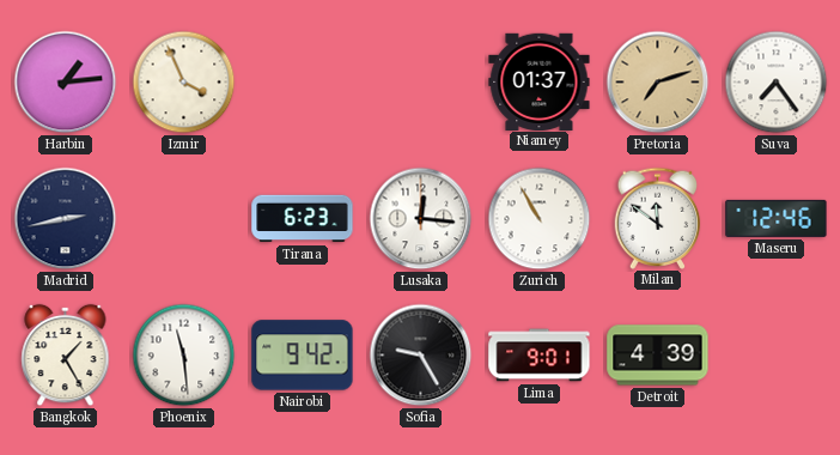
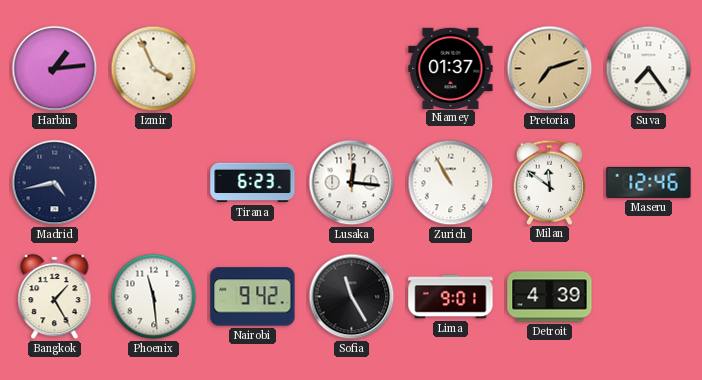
Madrid: 2:43 -> 4:43 (55, 183)
Sofia: 9:25 -> 11:25 (352, 297)
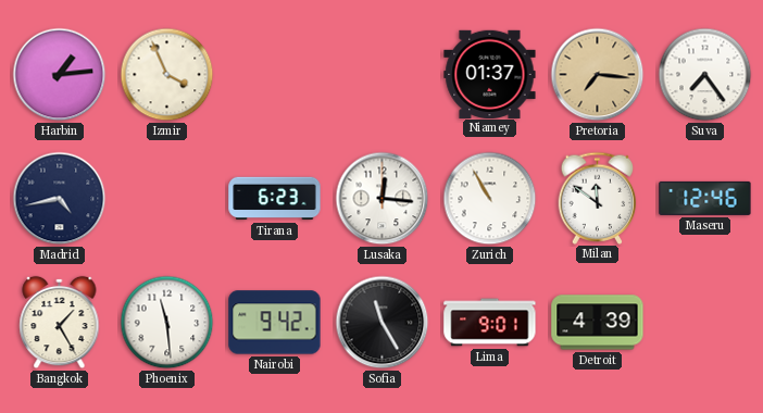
Pretoria: 7:12 -> 7:16 (598, 75)
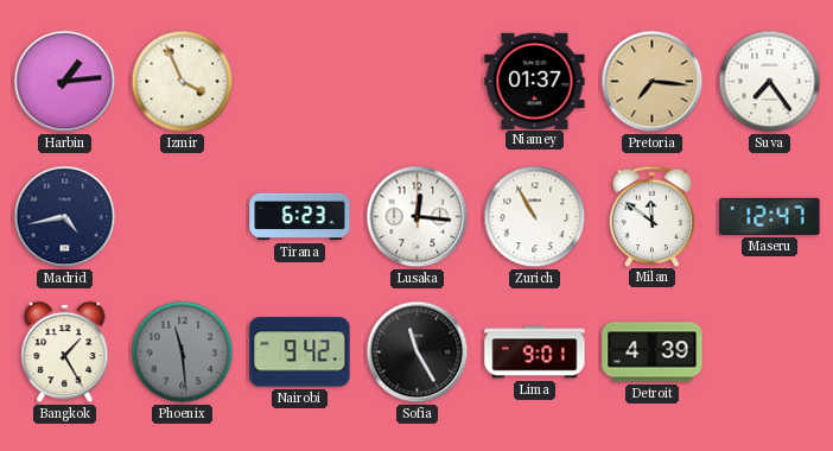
Maseru: 12:46 -> 12:47 (770, 216)
Phoenix dial: white -> grey (183, 352)
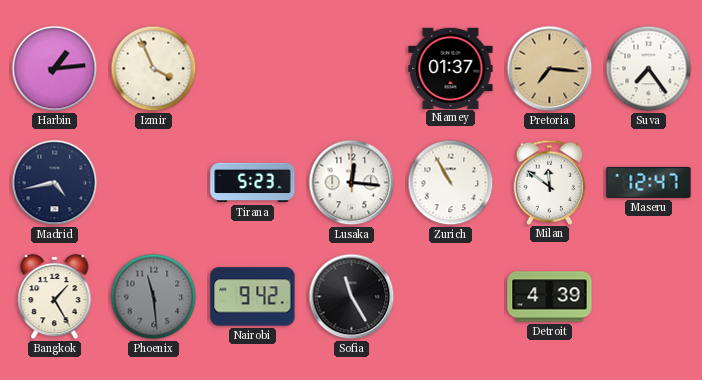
Tirana: 6:23 -> 5:23 (253, 183)
Lima: 9:01 -> none (535, 352)
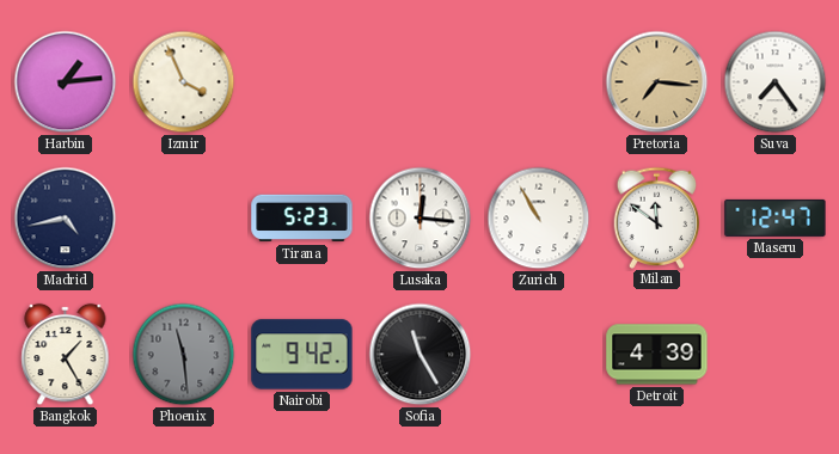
Niamey: 01:37 -> none (451, 68)
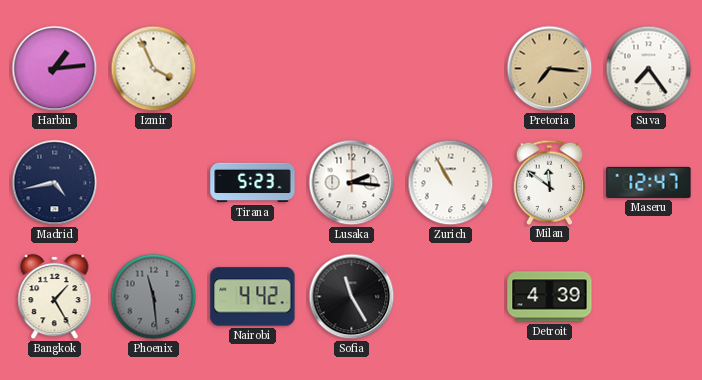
Lusaka: 12:16 -> 2:16 (352, 183)
Nairobi: 9:42 -> 4:42 (253, 297)
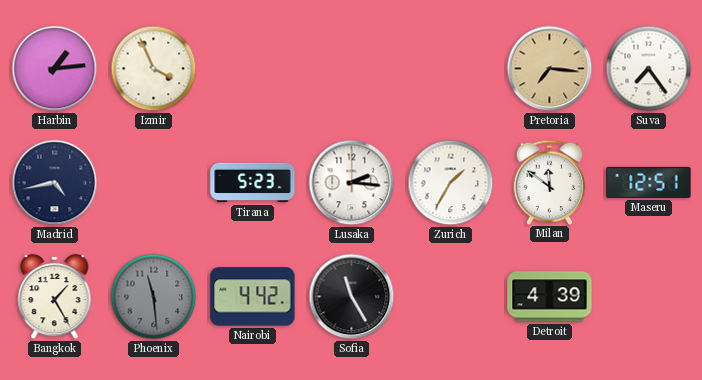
Zurich: 10:55 -> 1:35 (451, 183)
Maseru: 12:47 -> 12:51 (649, 182)
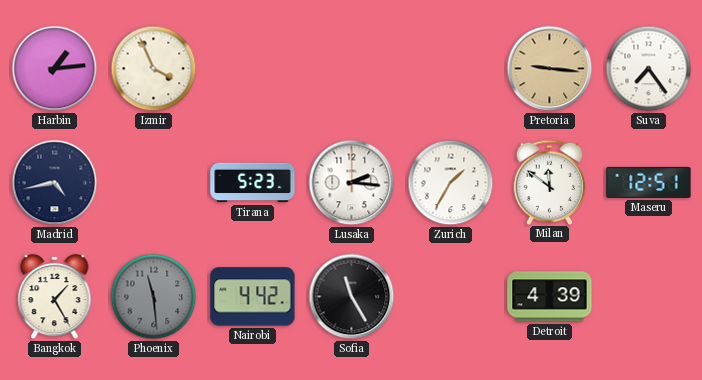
Pretoria: 7:16 -> 9:16 (550, 69)
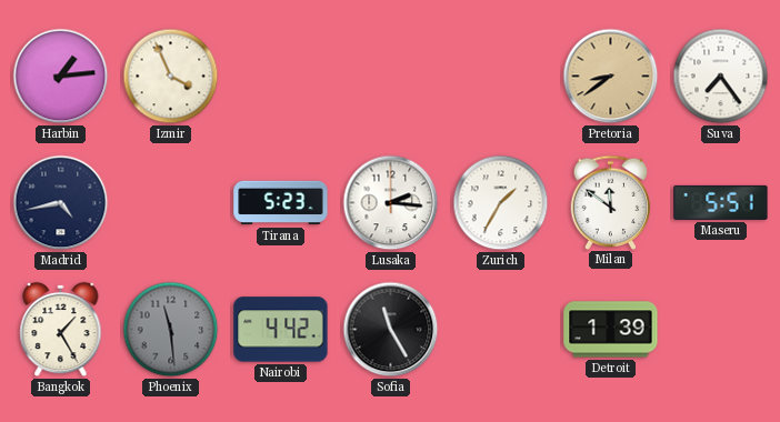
Pretoria: 9:16 -> 8:39 (611, 77)
Maseru: 12:51 -> 5:51 (721, 202)
Detroit: 4:39 -> 1:39 (611, 330)
